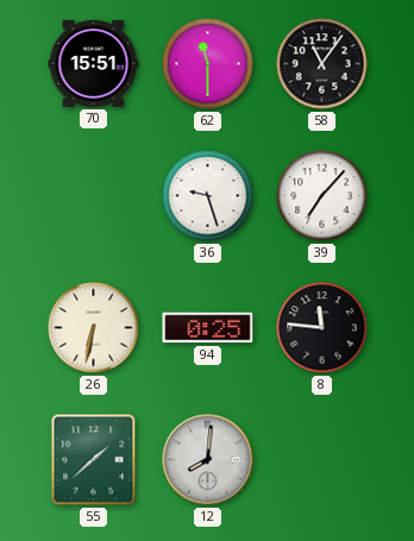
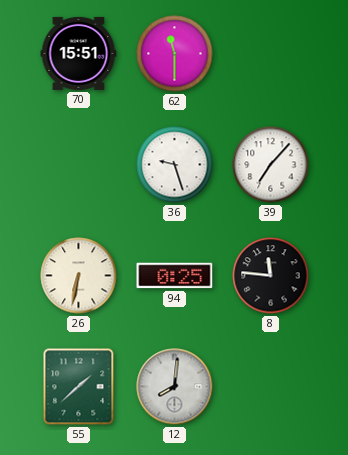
58: 11:06 -> none (322, 64)
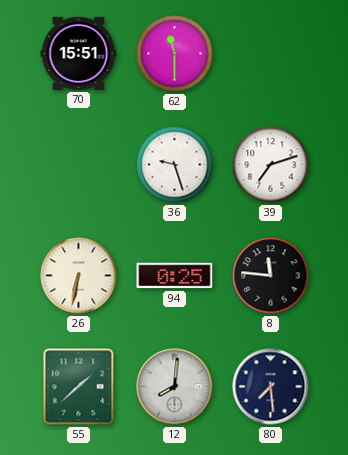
39: 7:07 -> 7:12 (271, 165)
80: none -> 7:29 (271, 387)
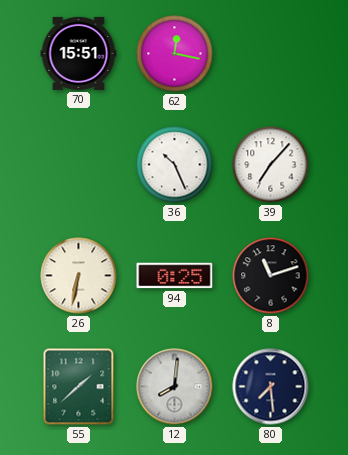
62: 11:30 -> 12:17 (175, 54)
36: 9:27 -> 10:26 (175, 165)
39: 7:12 -> 7:07 (271, 165)
8: 11:46 -> 11:12 (271, 276)
